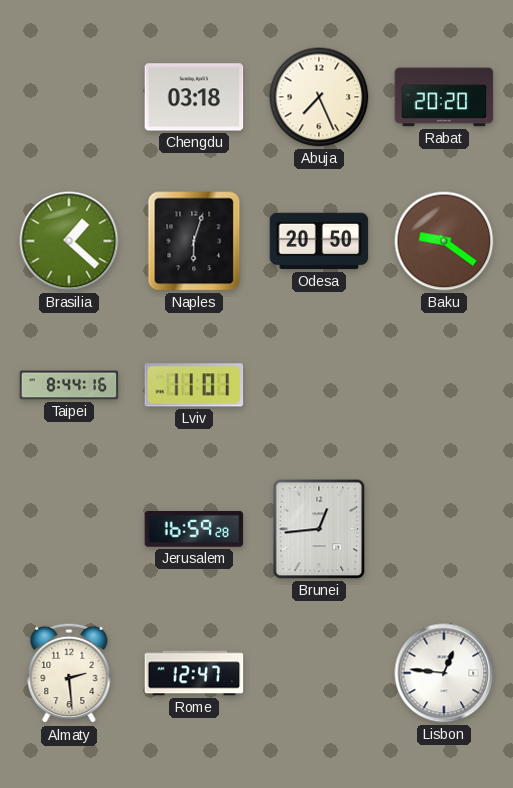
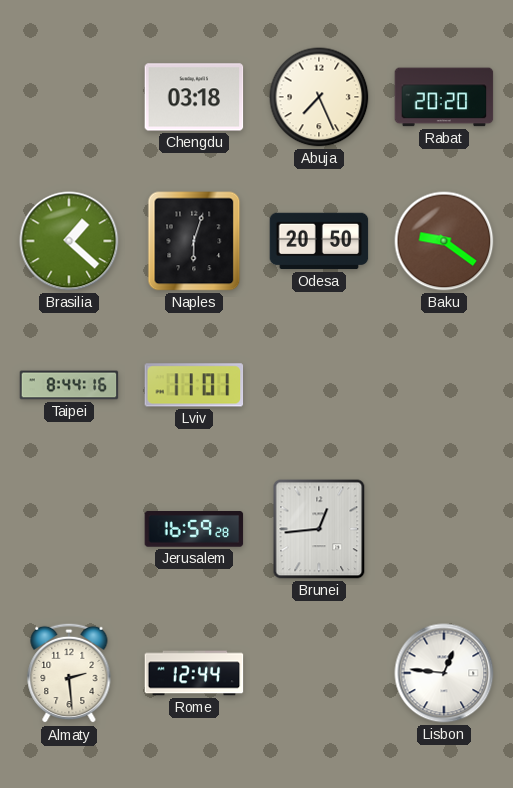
Rome: 12:47 -> 12:44 (194, 673)
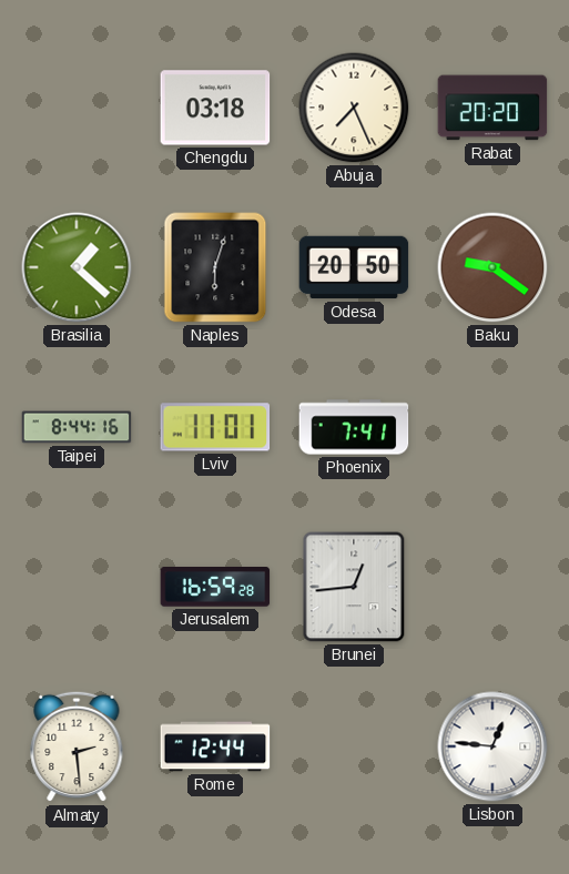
Phoenix: none -> 7:41 (354, 427)
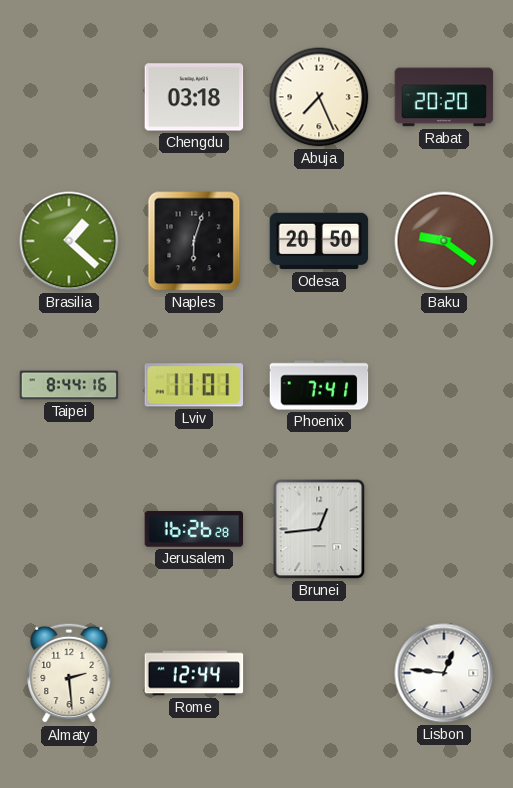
Jerusalem: 16:59 -> 16:26 (194, 530)
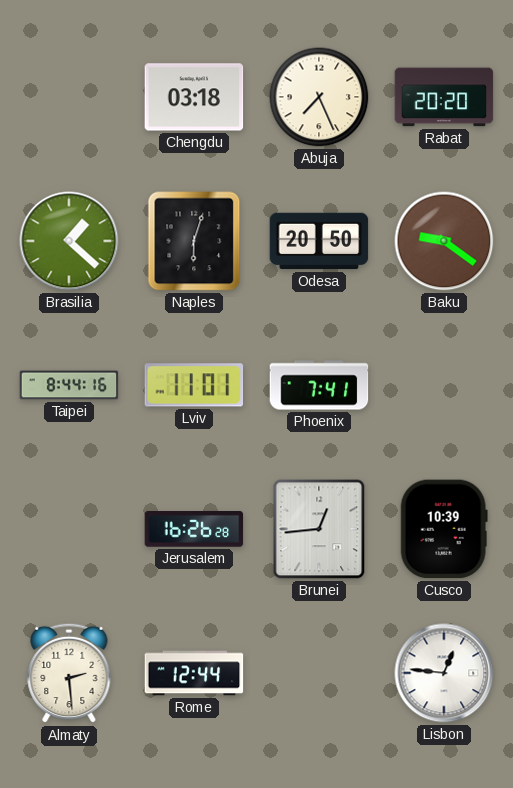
Cusco: none -> 10:39 (444, 529)
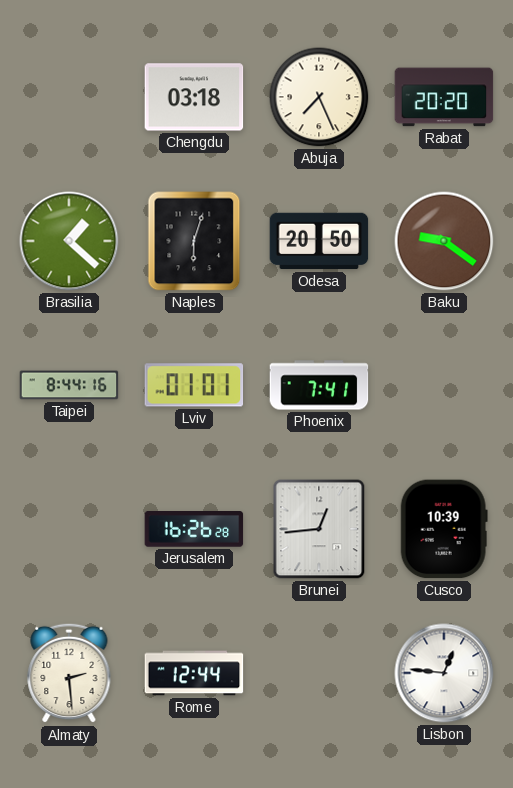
Lviv: 11:01 -> 01:01 (194, 385)
